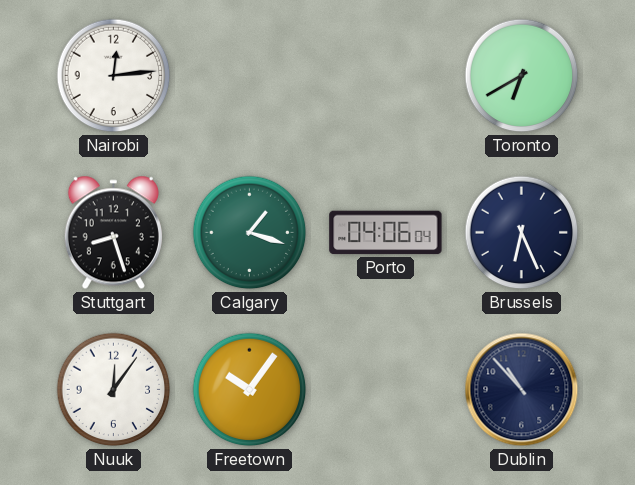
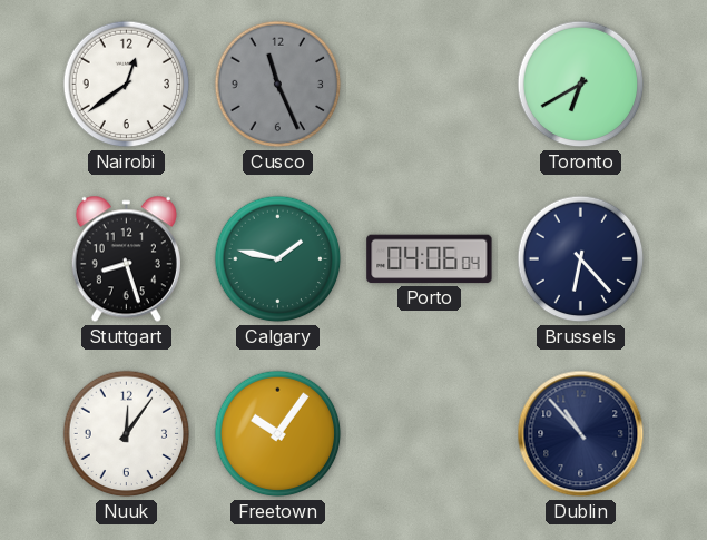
Nairobi: 12:14 -> 12:39 (127, 85)
Cusco: none -> 11:26 (278, 85)
Calgary: 1:18 -> 1:47 (278, 259)
Brussels: 6:26 -> 6:23 (581, 259)
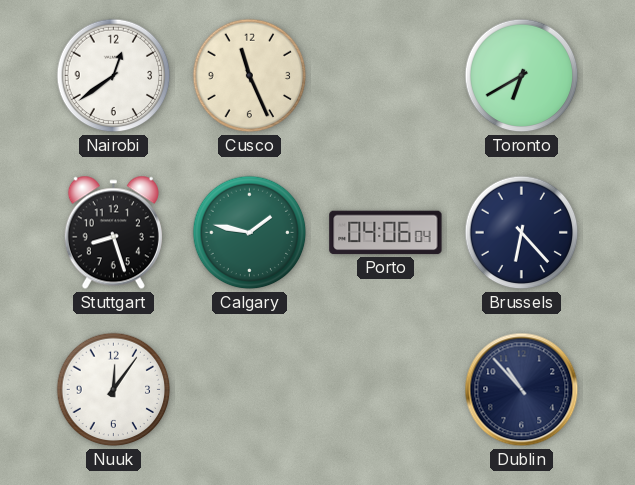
Cusco dial: grey -> cream (250, 76)
Freetown: 10:06 -> none (278, 434)
